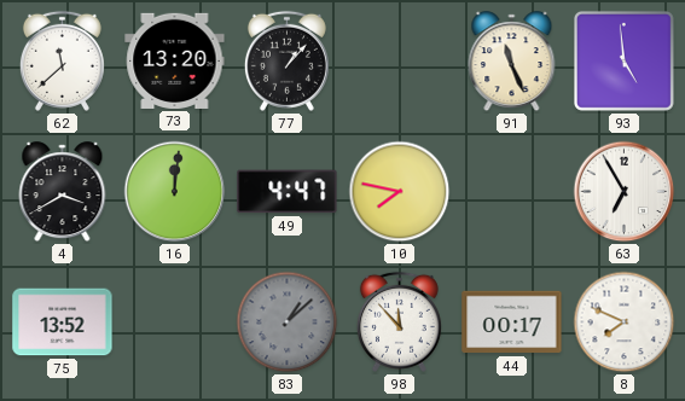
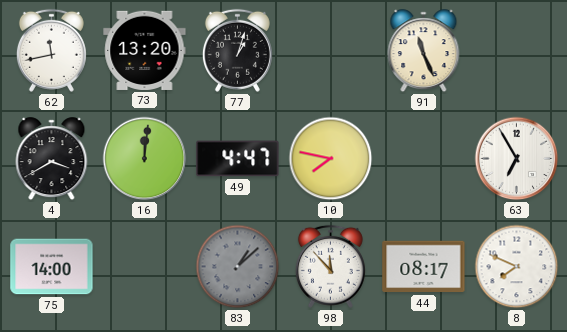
62: 11:38 -> 11:43 (51, 50)
77: 1:07 -> 1:03 (237, 50)
93: 4:59 -> none (623, 60)
75: 13:52 -> 14:00 (52, 267)
44: 00:17 -> 08:17 (424, 267)
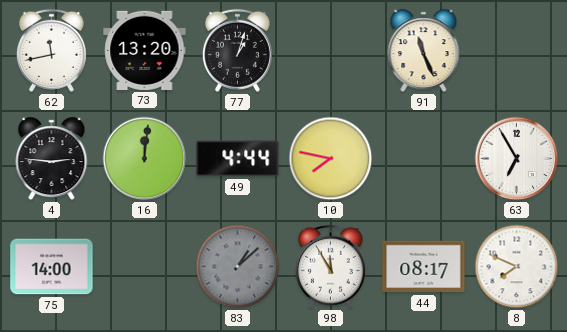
4: 3:40 -> 2:46 (52, 159)
49: 4:47 -> 4:44 (238, 159)
98: 11:53 -> 11:55 (330, 266)
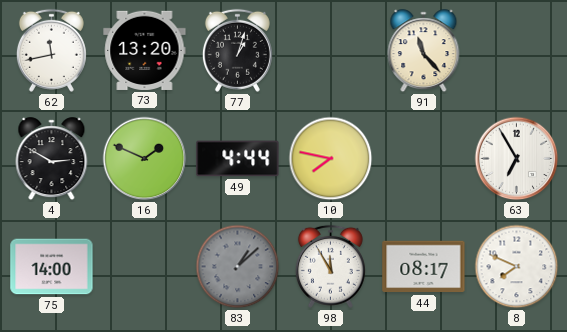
91: 11:26 -> 11:23 (424, 51)
4: 2:46 -> 2:50 (52, 159)
16: 12:01 -> 1:49 (145, 159)
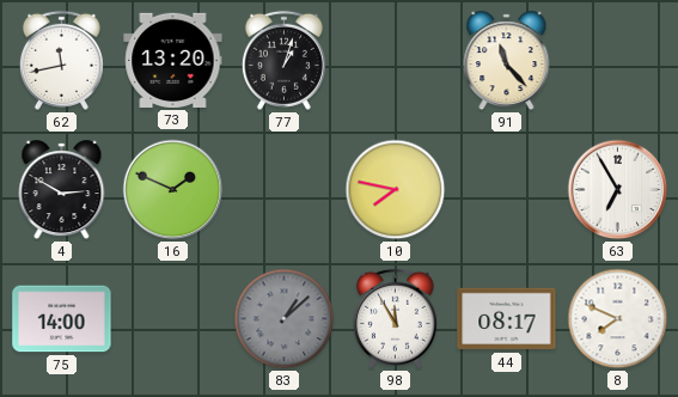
49: 4:44 -> none (238, 159)
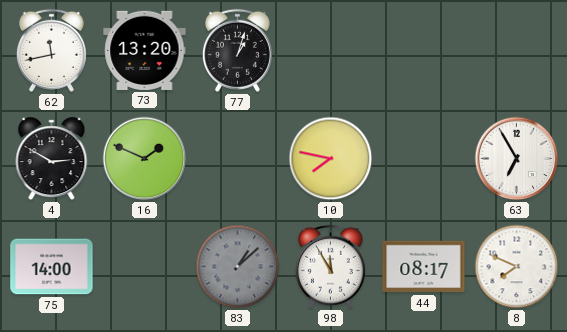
91: 11:23 -> none (507, 61)
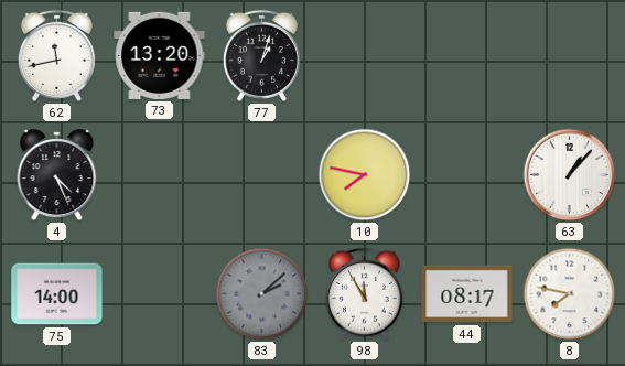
4: 2:50 -> 4:26 (57, 175)
16: 1:49 -> none (145, 159)
63: 6:55 -> 1:07 (570, 175)
83: 1:08 -> 2:08 (262, 294)
8: 7:49 -> 7:47 (570, 294)
